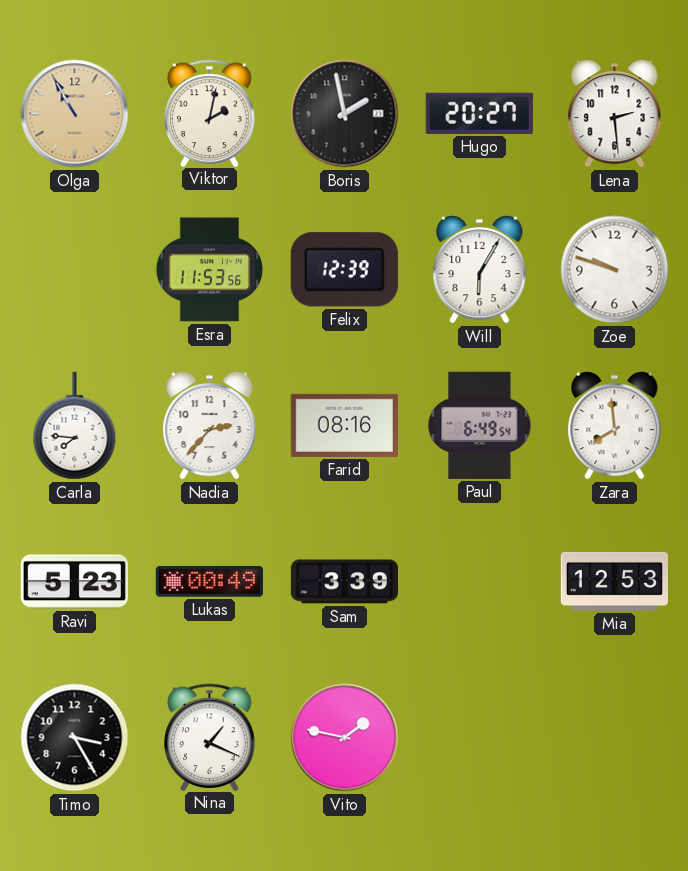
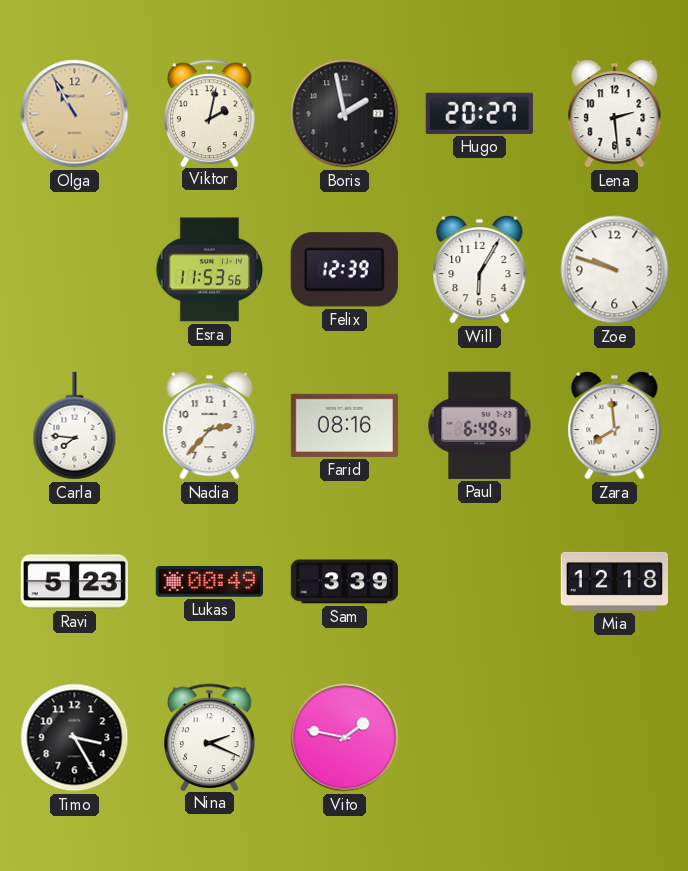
Mia: 12:53 -> 12:18 (614, 581)
Nina: 1:19 -> 2:19 (210, 737)
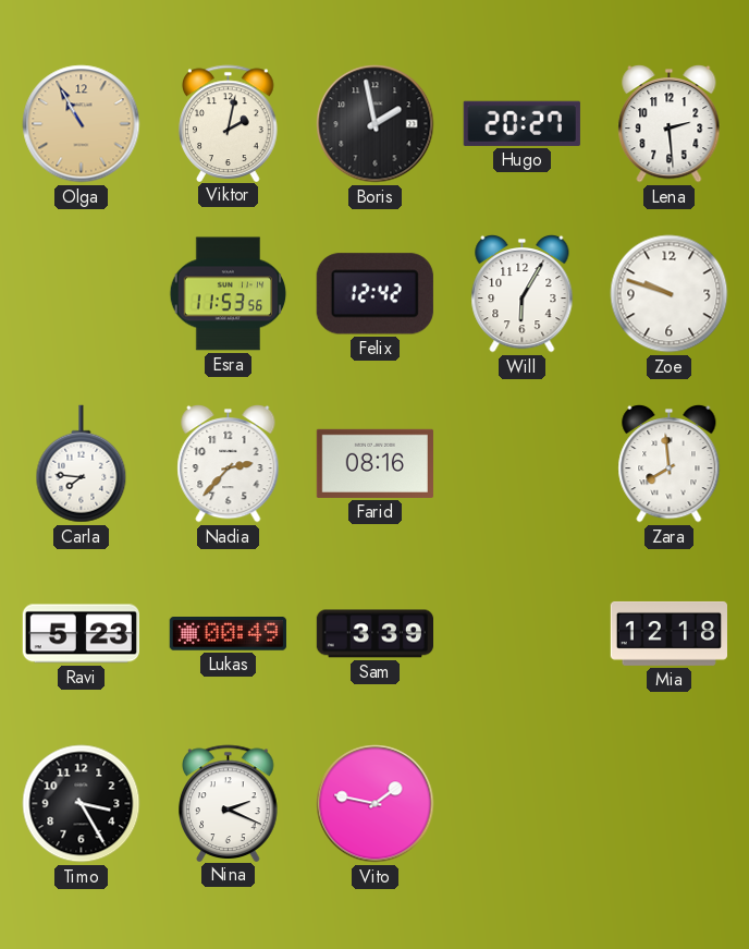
Felix: 12:39 -> 12:42 (374, 294)
Paul: 6:49 -> none (480, 425)
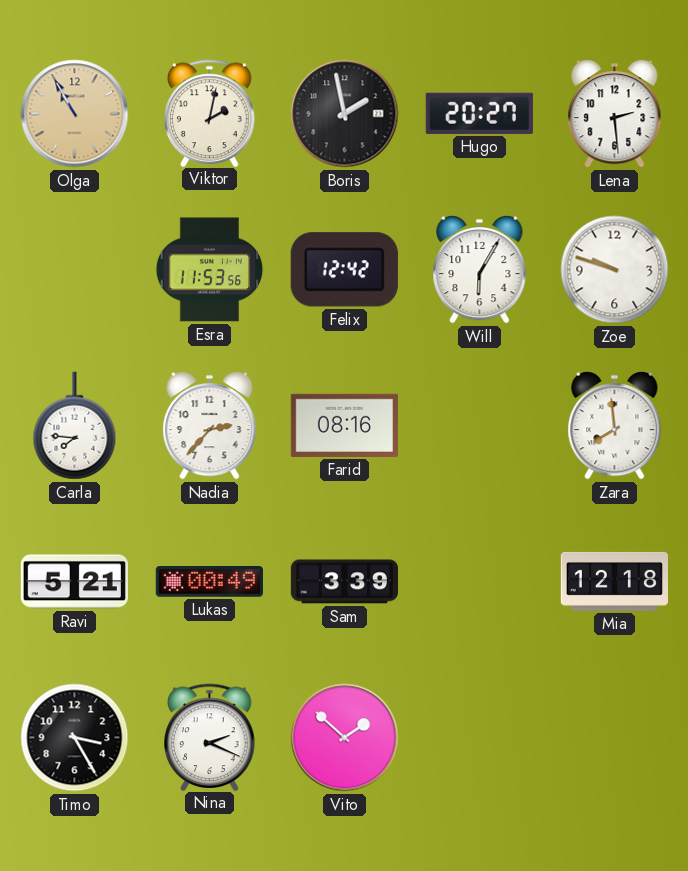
Ravi: 5:23 -> 5:21 (74, 582)
Vito: 1:47 -> 1:52 (345, 738)
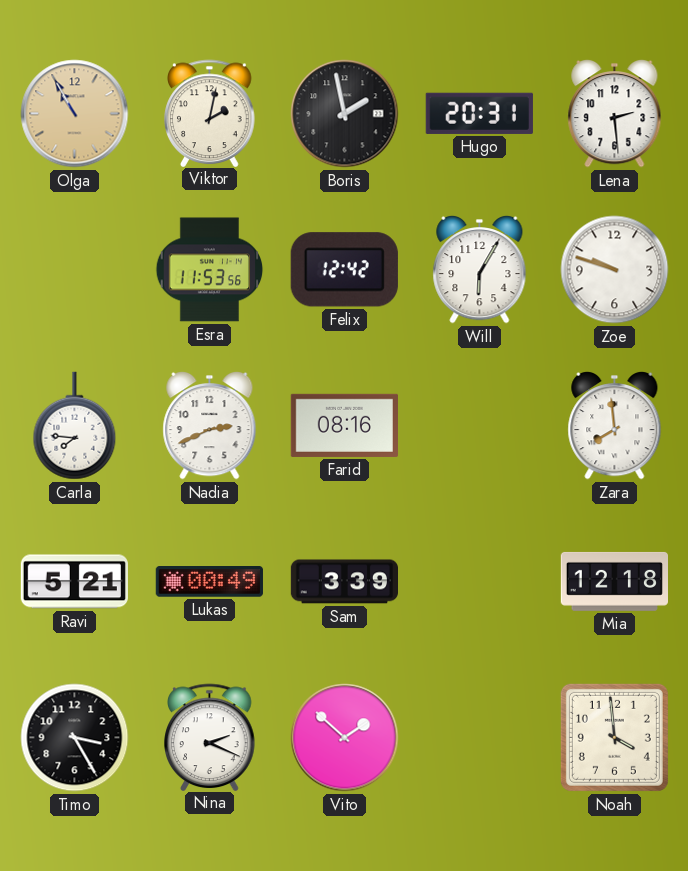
Hugo: 20:27 -> 20:31 (479, 113)
Nadia: 2:37 -> 2:41 (210, 425)
Noah: none -> 3:59 (614, 737)
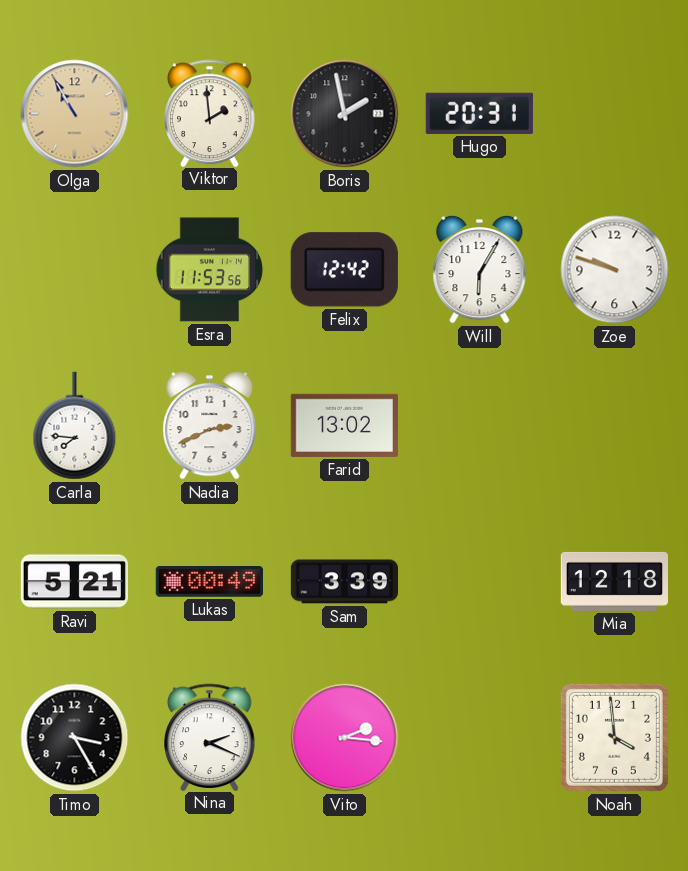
Viktor: 2:02 -> 1:59 (210, 113)
Lena: 2:29 -> none (615, 113)
Farid: 08:16 -> 13:02 (344, 425)
Zara: 7:59 -> none (615, 425)
Vito: 1:52 -> 2:16 (345, 738)
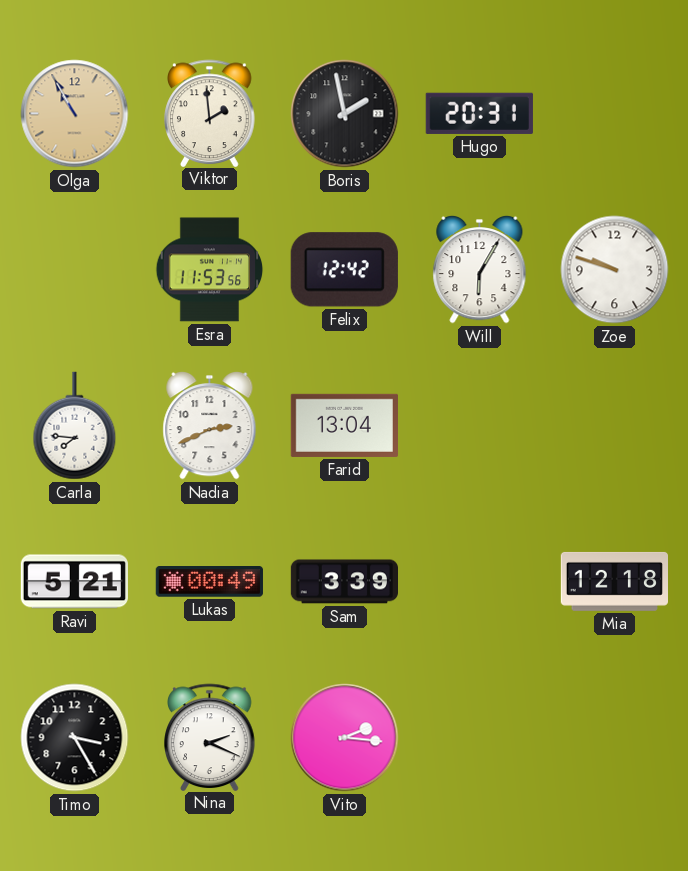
Farid: 13:02 -> 13:04 (344, 425)
Noah: 3:59 -> none (614, 737)
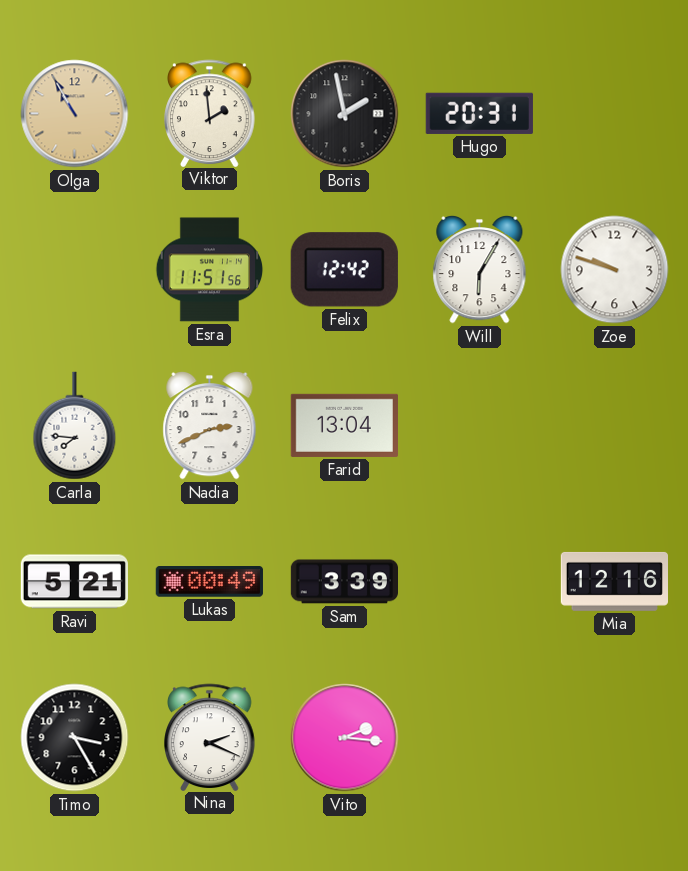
Esra: 11:53 -> 11:51 (210, 270)
Mia: 12:18 -> 12:16 (614, 581)
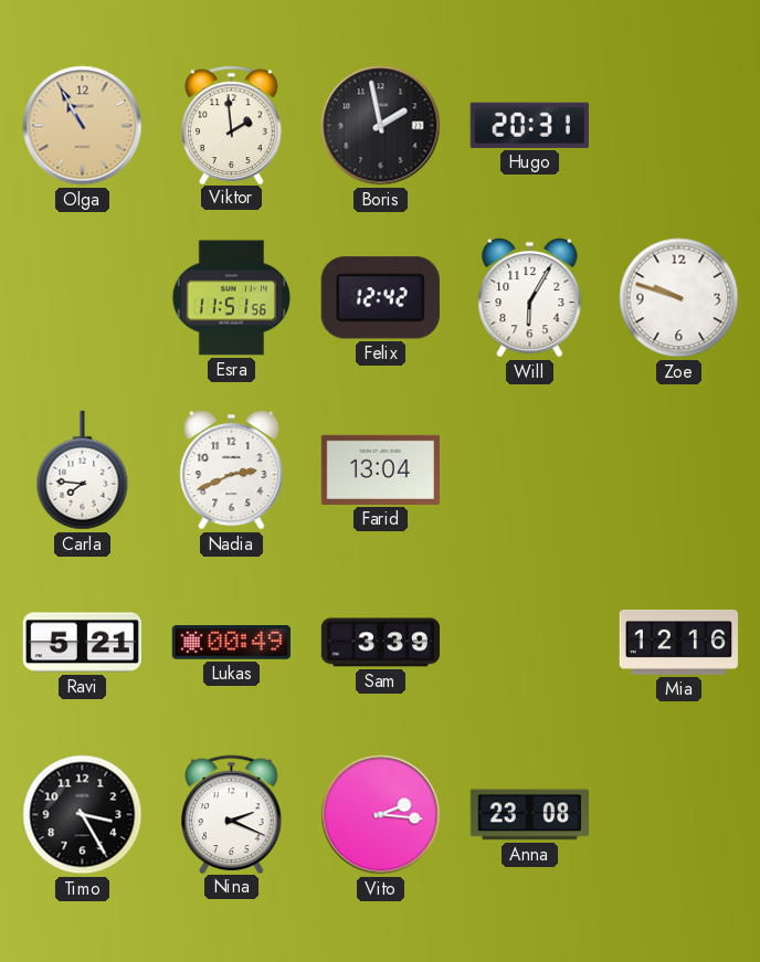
Anna: none -> 23:08 (529, 815)
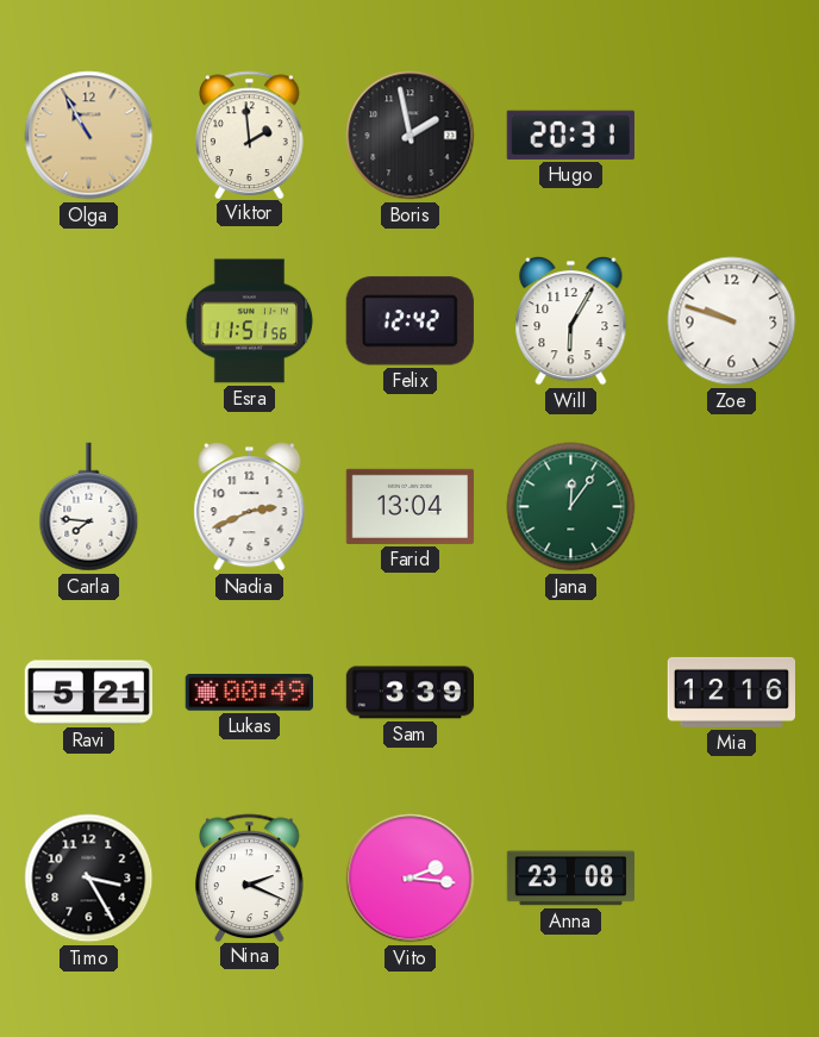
Jana: none -> 12:06 (571, 507)
